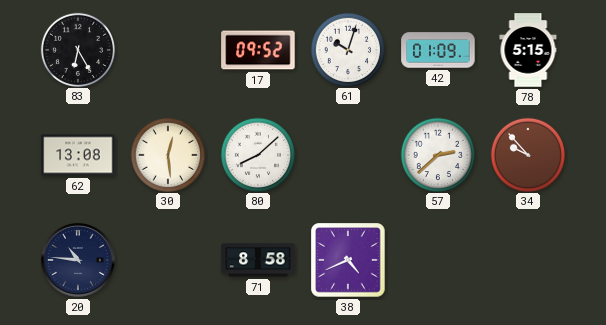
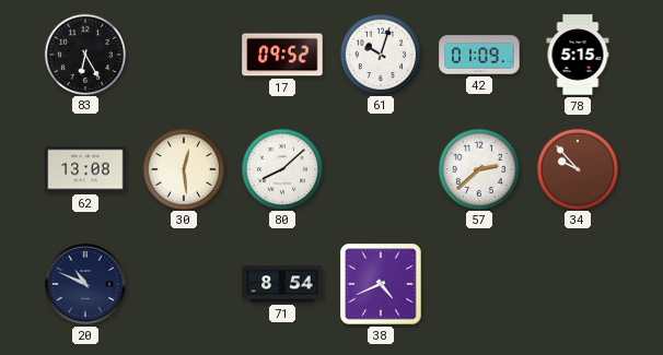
20: 10:46 -> 10:49 (86, 285)
71: 8:58 -> 8:54 (282, 284)
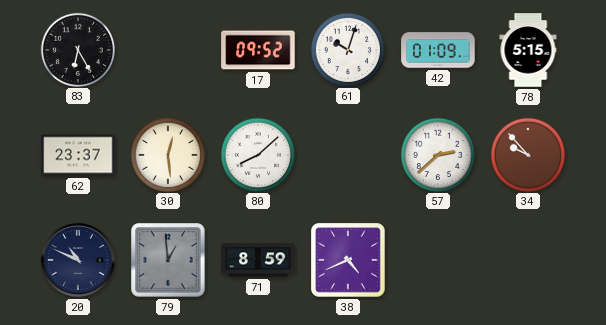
62: 13:08 -> 23:37 (78, 155)
79: none -> 12:59 (168, 260)
71: 8:54 -> 8:59 (258, 260)
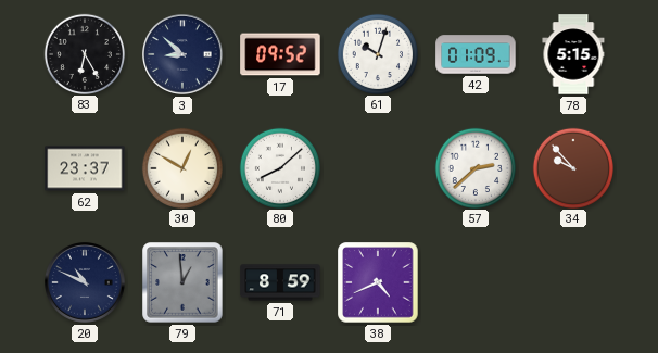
3: none -> 8:52 (184, 55)
30: 12:29 -> 12:50 (181, 167)
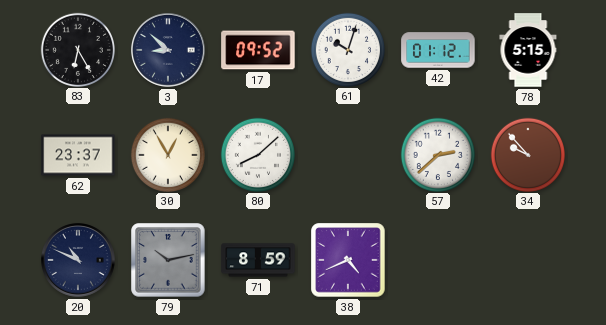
42: 01:09 -> 01:12 (438, 50)
30: 12:50 -> 12:55 (167, 154)
79: 12:59 -> 10:13 (168, 260)
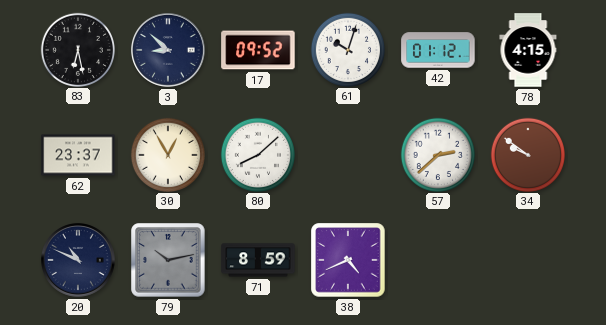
83: 6:25 -> 6:28 (77, 49)
78: 5:15 -> 4:15 (528, 50)
34: 9:53 -> 9:51 (527, 154)
